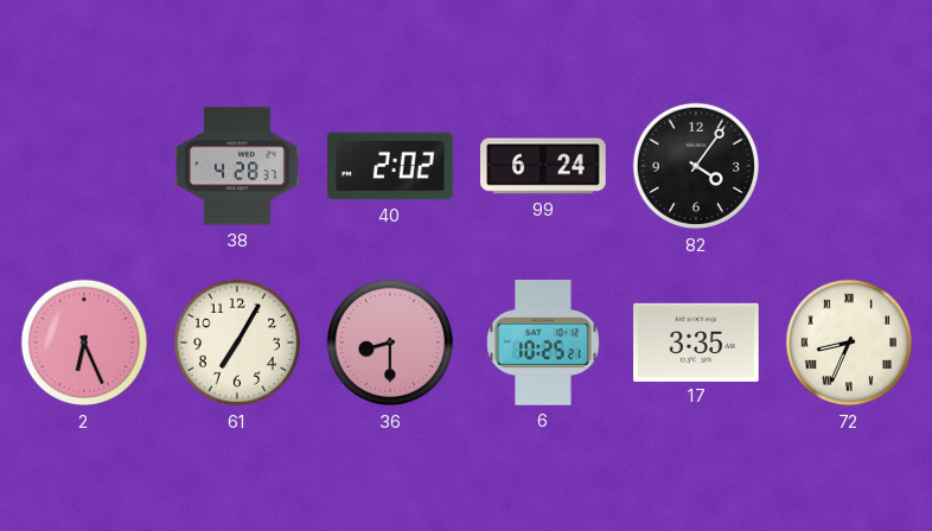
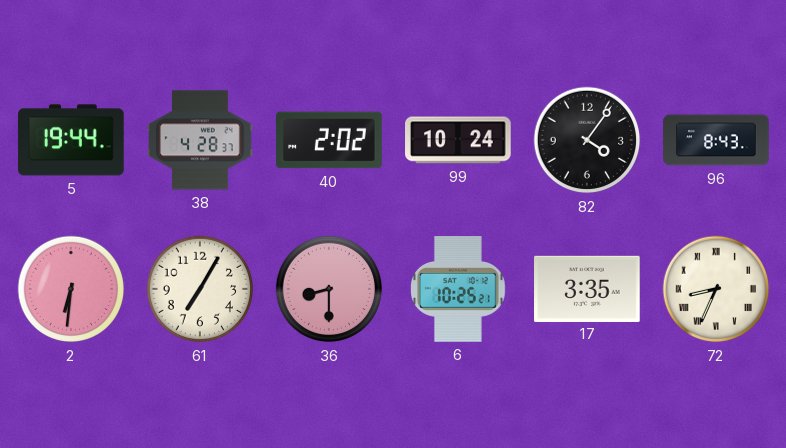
5: none -> 19:44 (71, 140)
99: 6:24 -> 10:24 (458, 140)
96: none -> 8:43 (716, 140)
2: 6:26 -> 6:31 (71, 289)
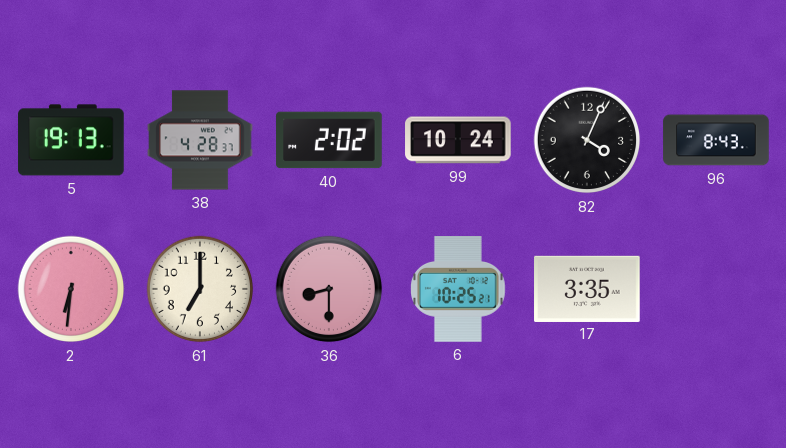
5: 19:44 -> 19:13 (71, 140)
82: 4:06 -> 4:04 (587, 140)
61: 7:05 -> 7:00 (200, 289)
72: 8:34 -> none (716, 289)
